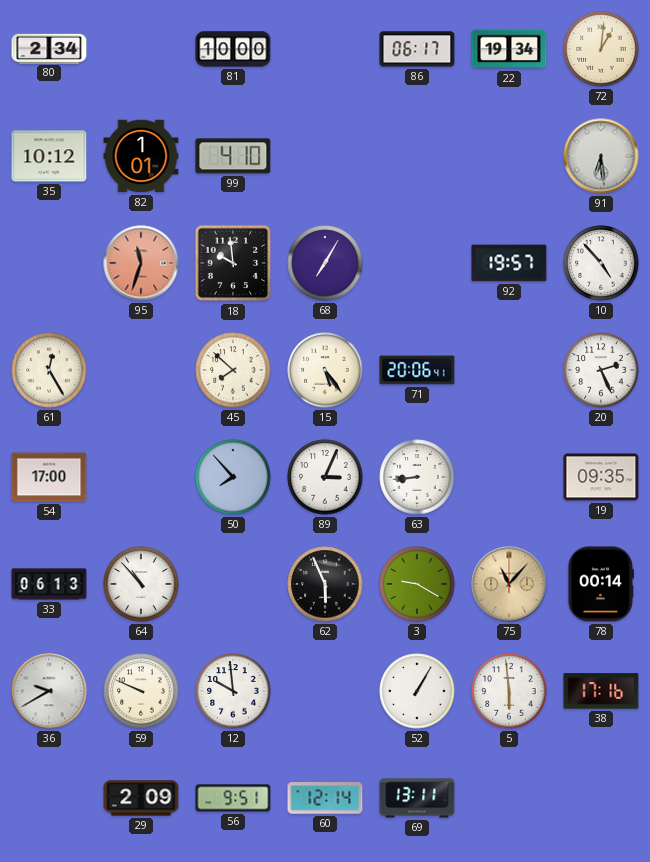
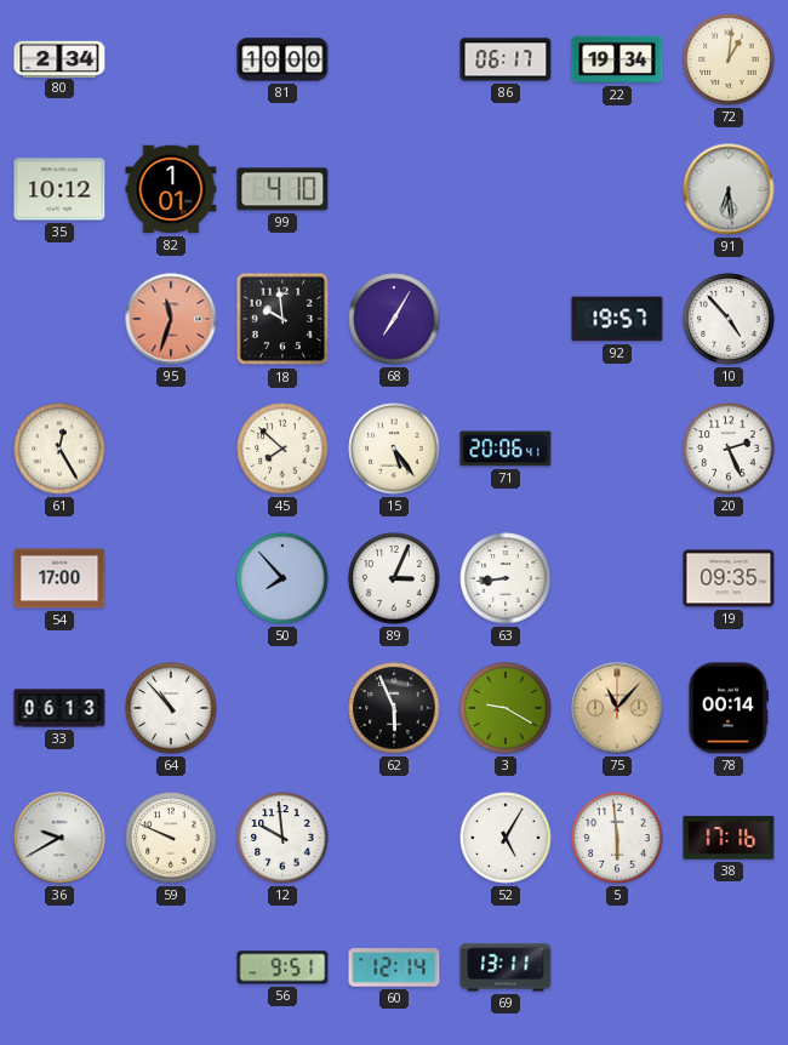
52: 1:05 -> 5:05 (506, 838)
29: 2:09 -> none (141, 798)
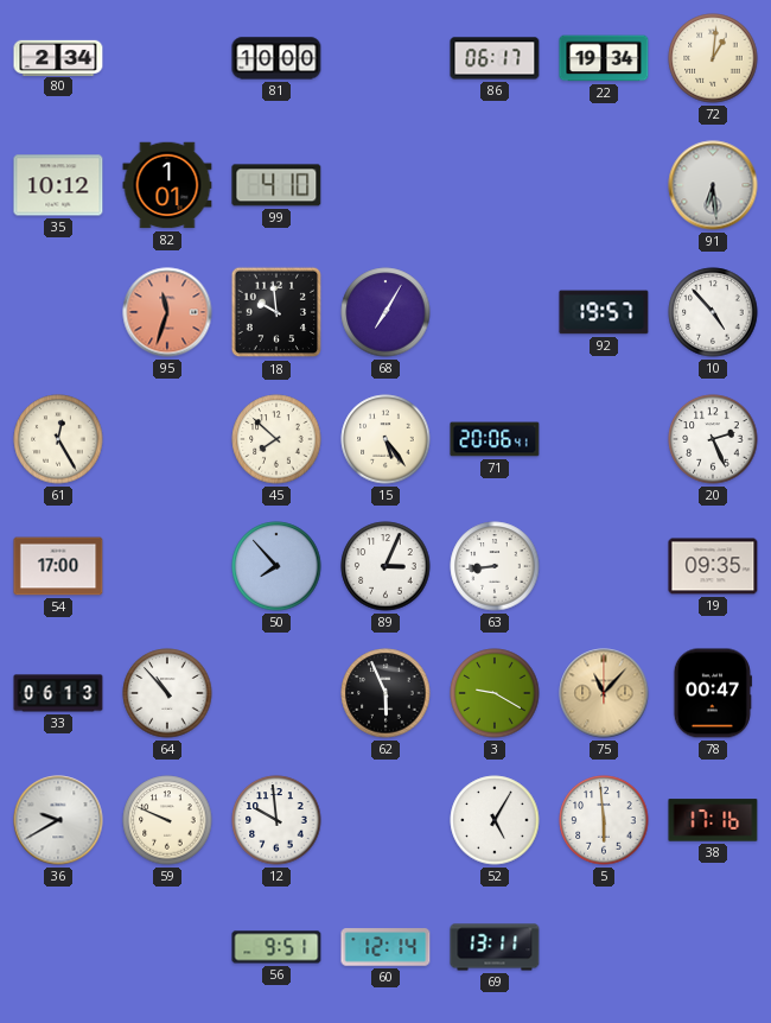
78: 00:14 -> 00:47 (713, 693)
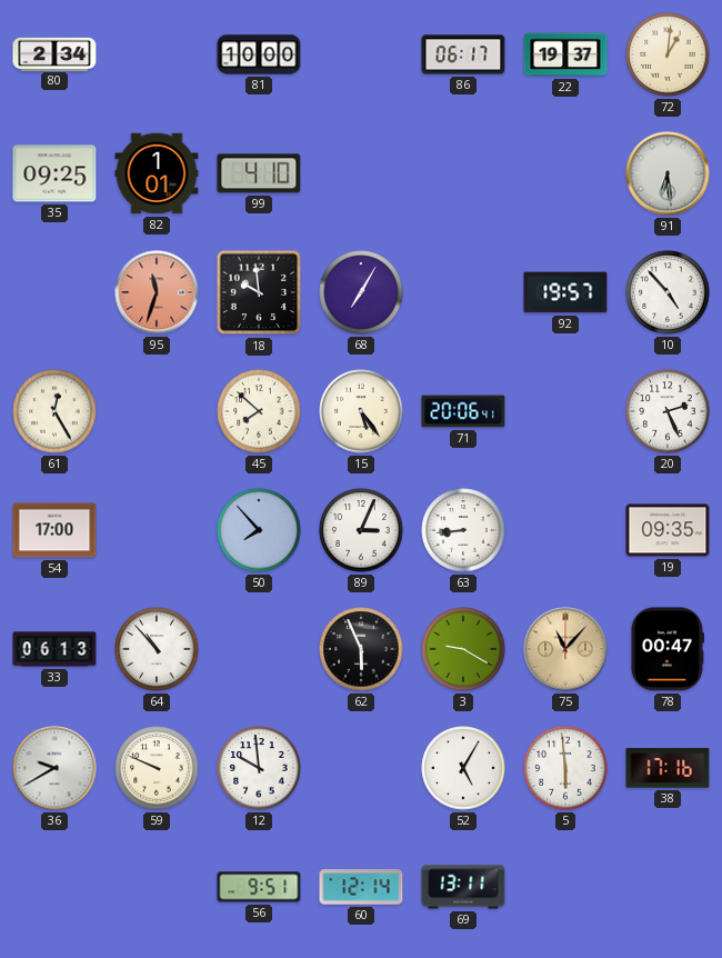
22: 19:34 -> 19:37 (565, 54)
35: 10:12 -> 09:25 (54, 173)
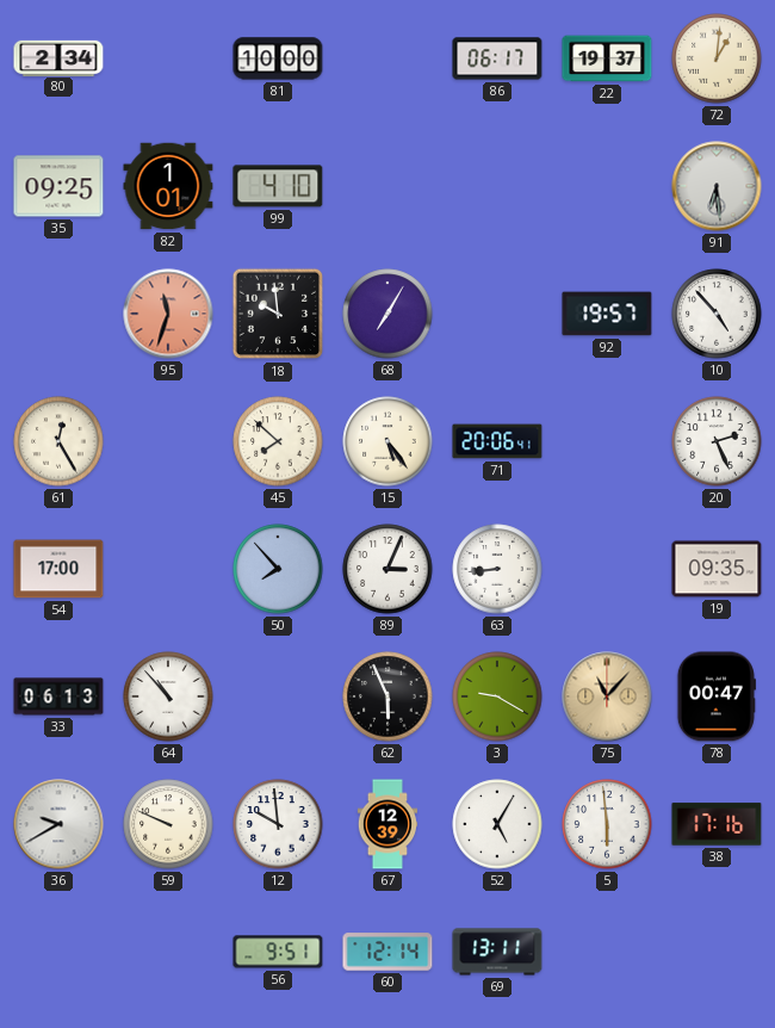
67: none -> 12:39 (386, 824)
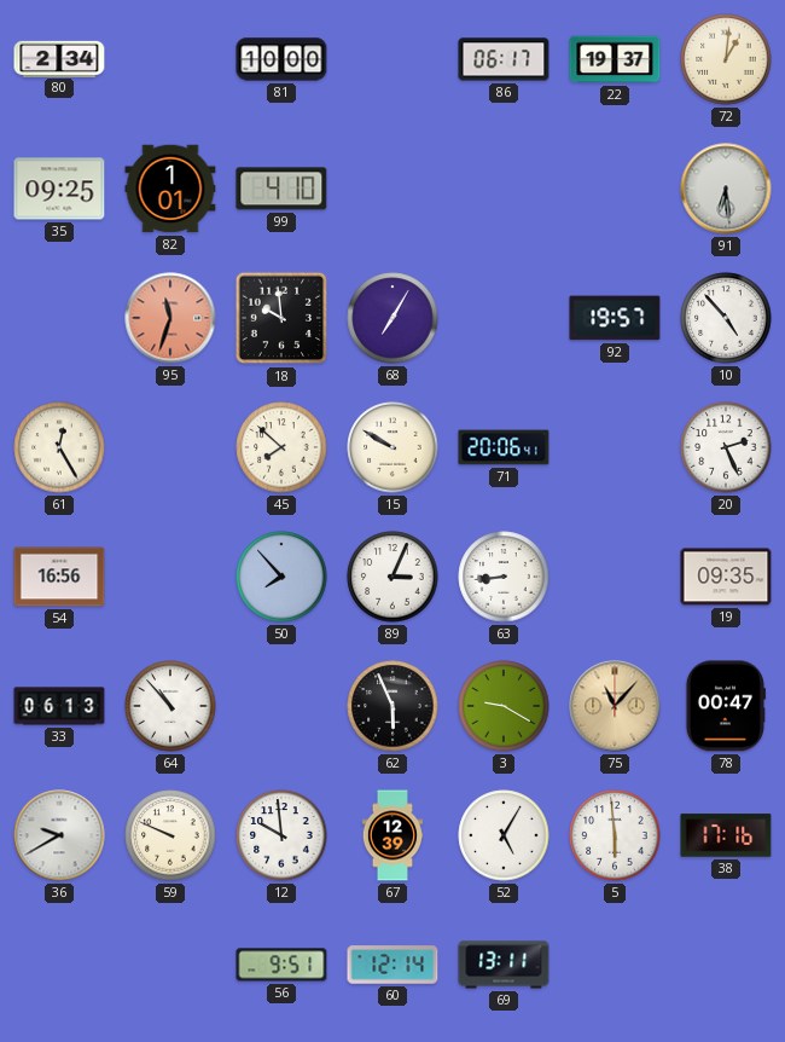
15: 5:24 -> 9:50 (392, 447)
54: 17:00 -> 16:56 (59, 577)
